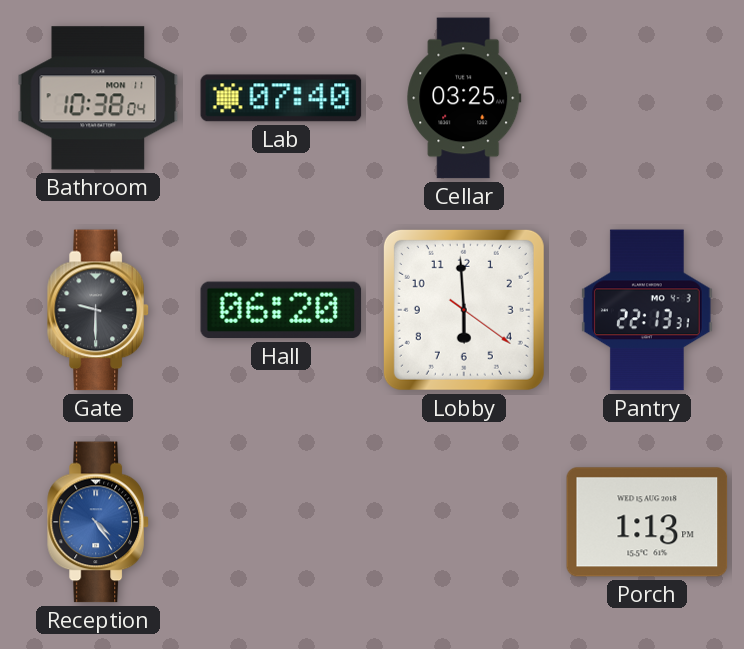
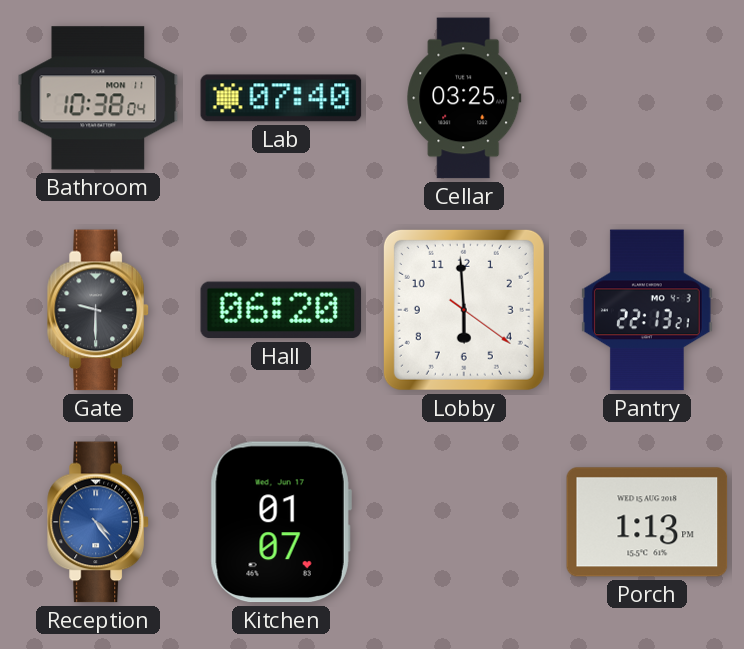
Pantry: 22:13:31 -> 22:13:21 (648, 310)
Kitchen: none -> 01:07 (281, 522)
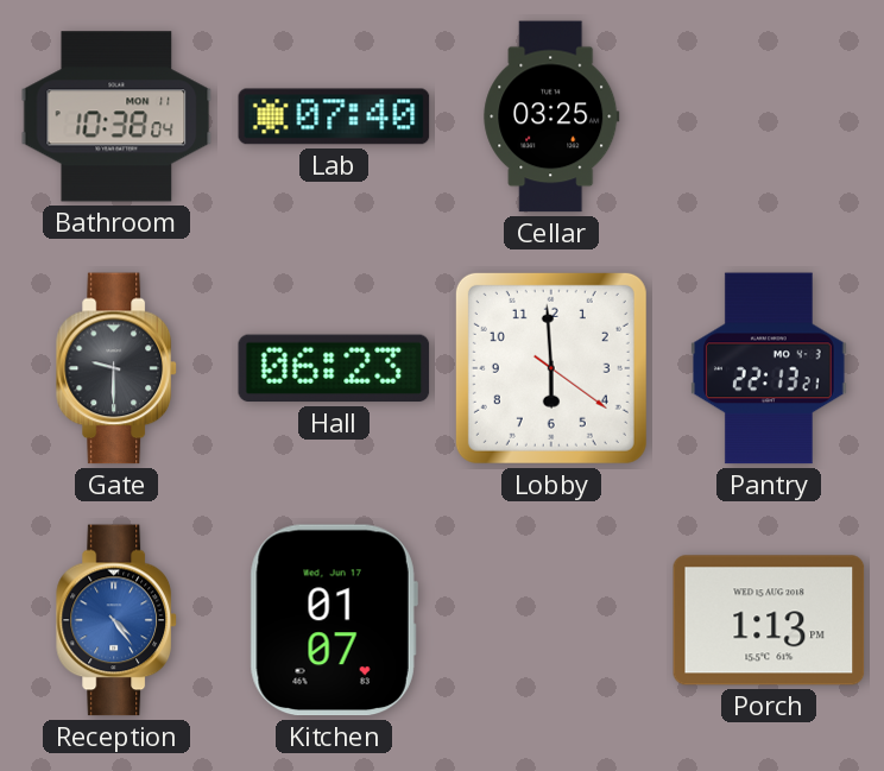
Hall: 06:20 -> 06:23 (334, 368)
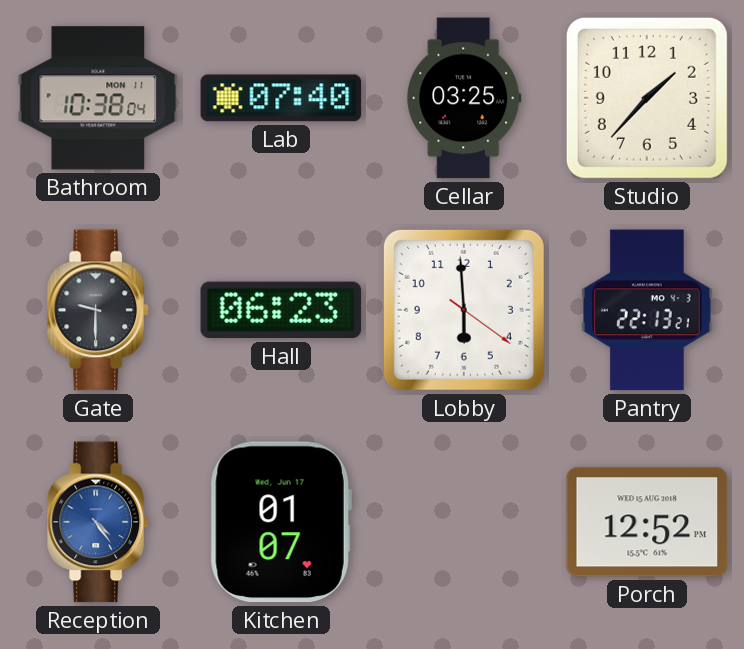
Studio: none -> 1:37 (647, 98)
Porch: 1:13 -> 12:52 (647, 522)
